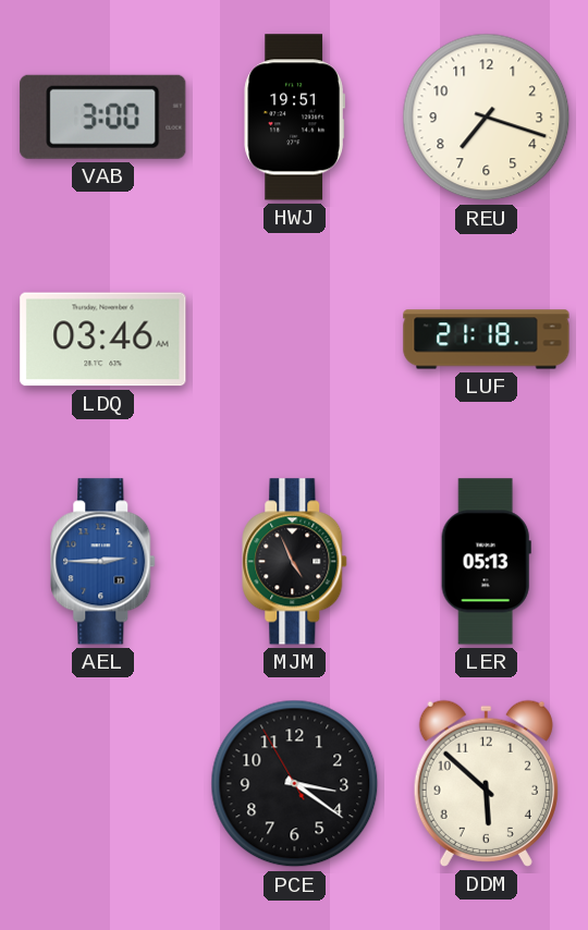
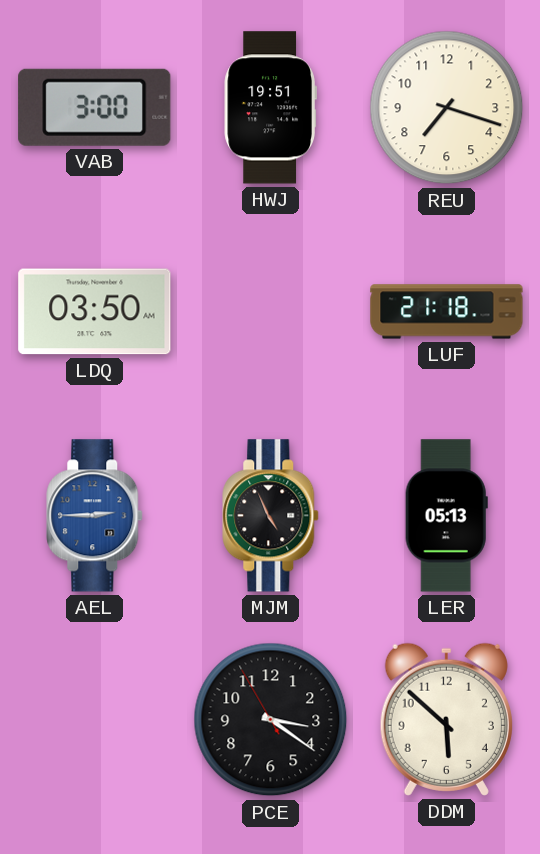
LDQ: 03:46 -> 03:50 (95, 312)
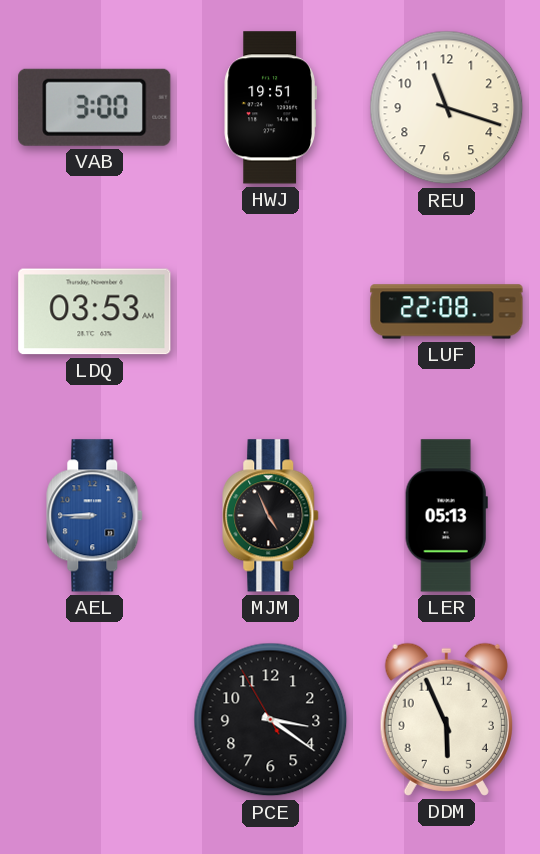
REU: 7:18 -> 11:18 (447, 108)
LDQ: 03:50 -> 03:53 (95, 312)
LUF: 21:18 -> 22:08 (447, 312)
AEL: 2:45 -> 8:45 (95, 516)
DDM: 5:52 -> 5:56 (446, 719)
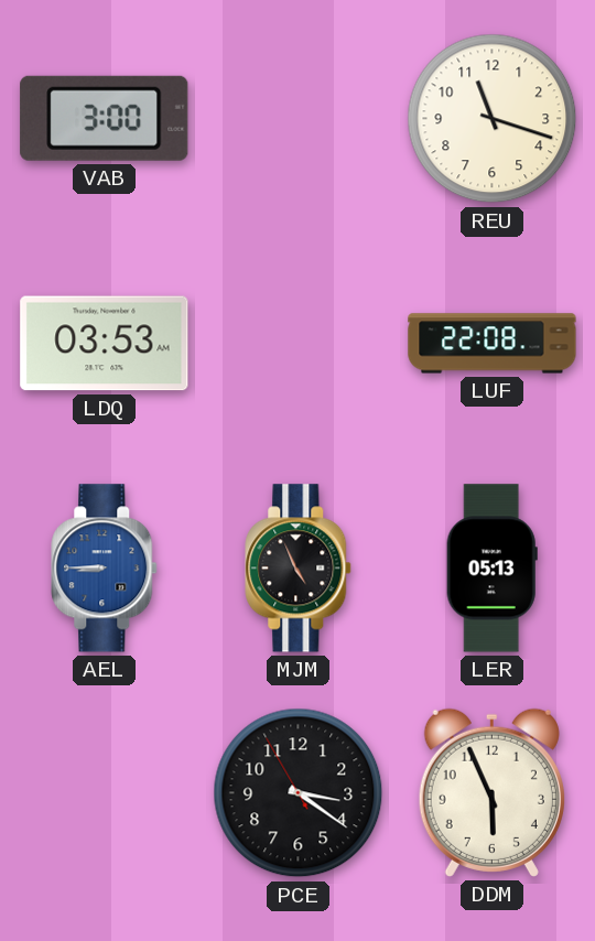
HWJ: 19:51 -> none (270, 108)
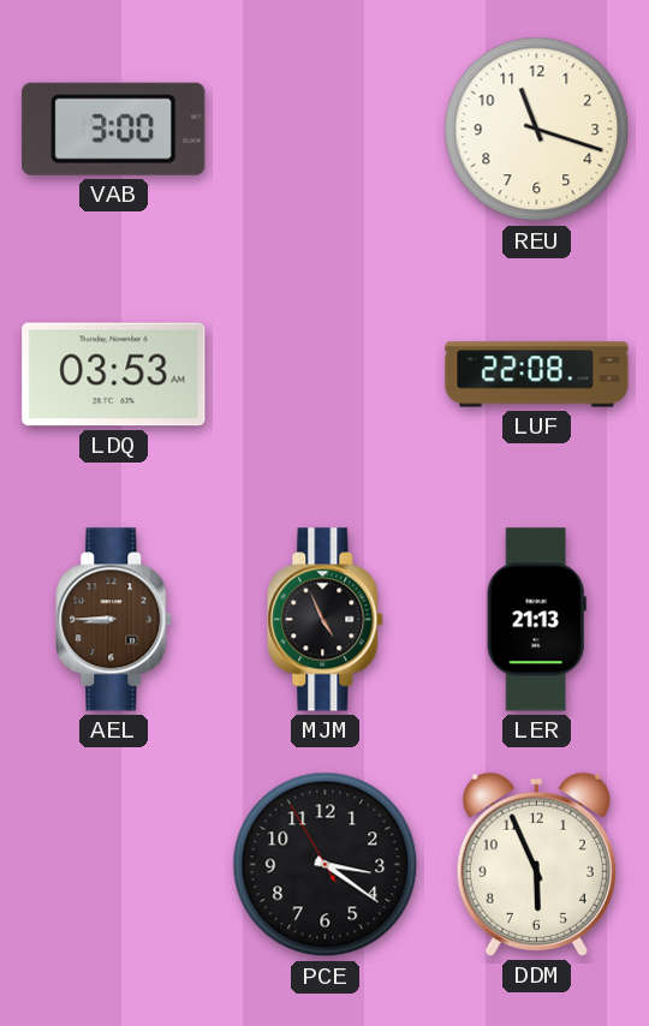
AEL dial: blue -> brown (114, 620)
LER: 05:13 -> 21:13 (536, 620)
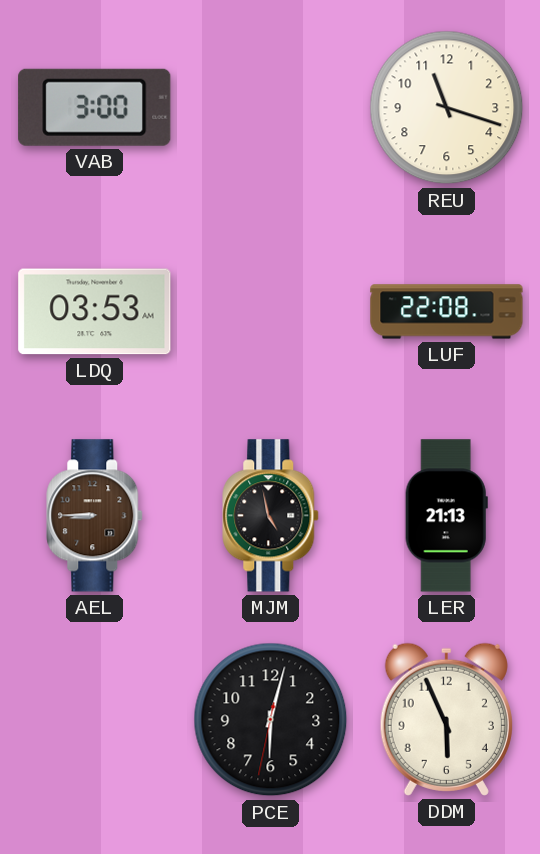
MJM: 4:56 -> 4:58 (271, 516)
PCE: 3:20 -> 6:02 (271, 720)
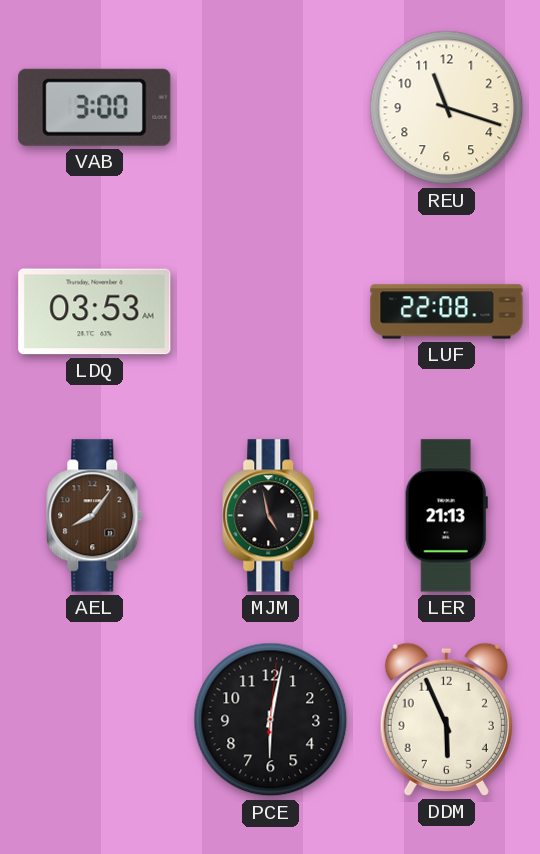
AEL: 8:45 -> 8:06 (95, 516)
PCE: 6:02:32 -> 6:02:01 (271, 720)
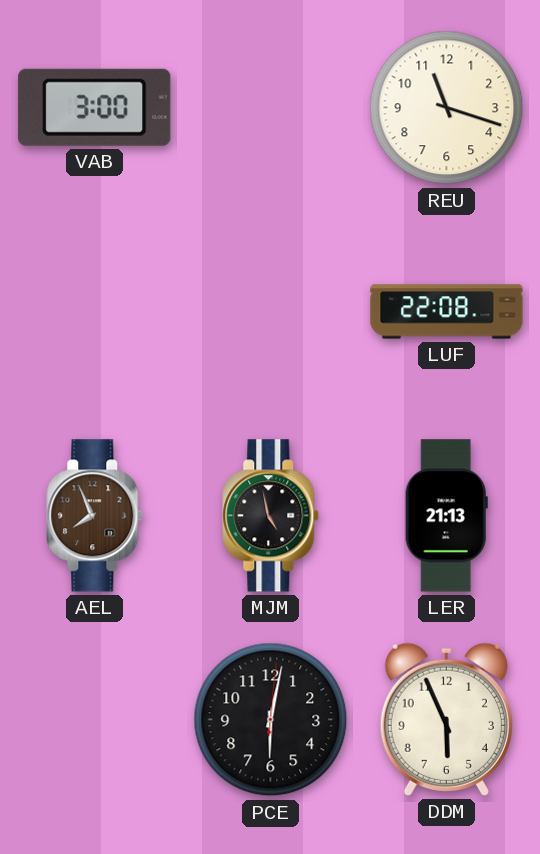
LDQ: 03:53 -> none (95, 312)
AEL: 8:06 -> 7:56 (95, 516)
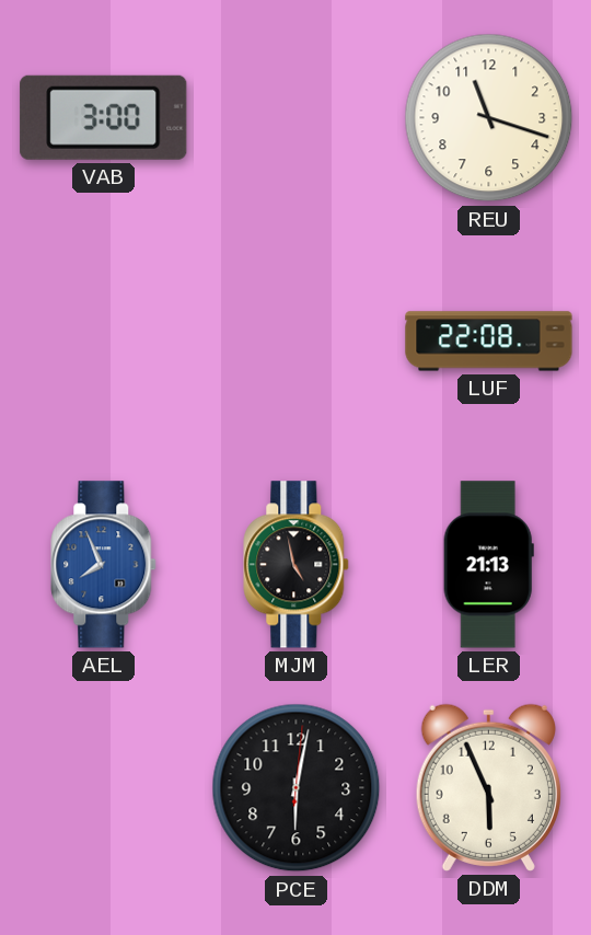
AEL dial: brown -> blue (104, 565)
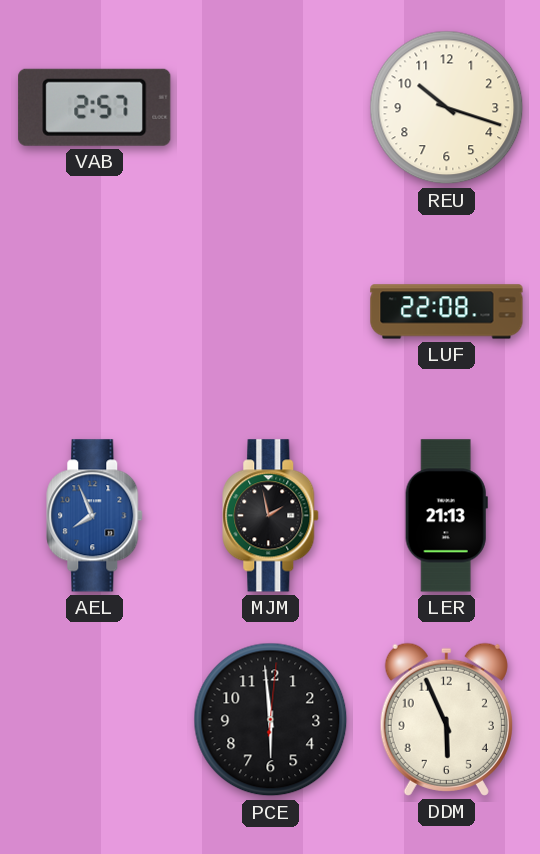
VAB: 3:00 -> 2:57 (95, 107)
REU: 11:18 -> 10:18 (447, 108)
MJM: 4:58 -> 1:58 (271, 516)
PCE: 6:02 -> 5:59 (271, 720)
